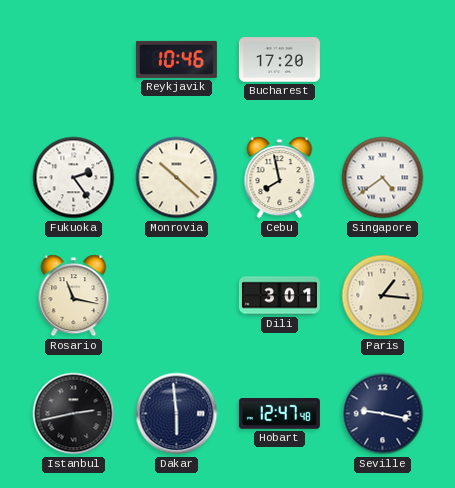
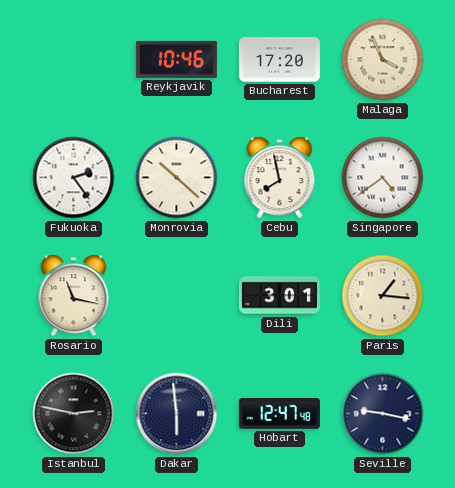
Malaga: none -> 3:56 (383, 60)
Istanbul: 2:43 -> 2:47 (74, 414)
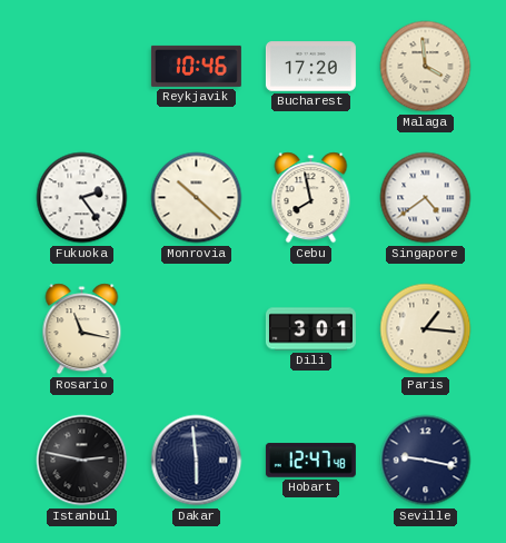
Malaga: 3:56 -> 3:59 (426, 67)
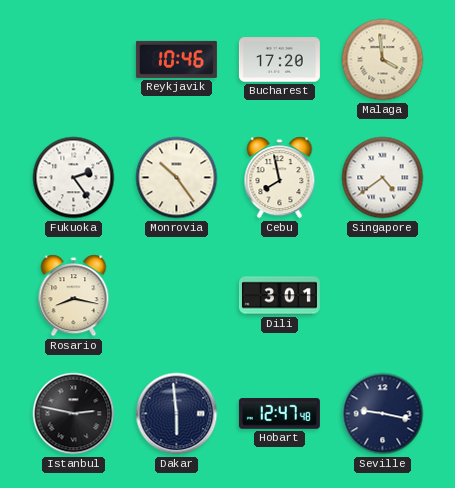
Monrovia: 10:22 -> 10:24 (177, 178)
Rosario: 11:17 -> 8:17 (74, 296)
Paris: 1:16 -> none (426, 329)
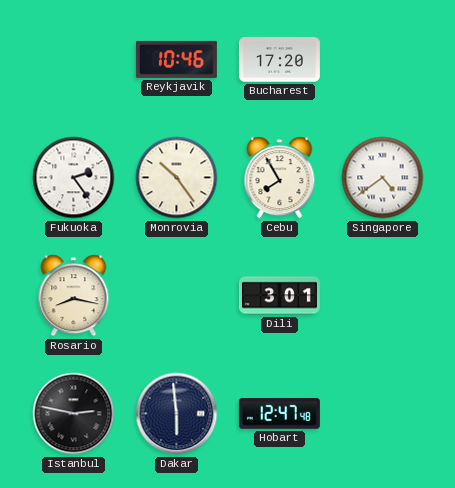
Malaga: 3:59 -> none (383, 60)
Cebu: 7:58 -> 7:55 (280, 178)
Seville: 9:17 -> none (383, 414)
